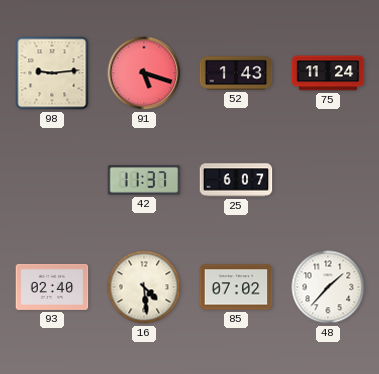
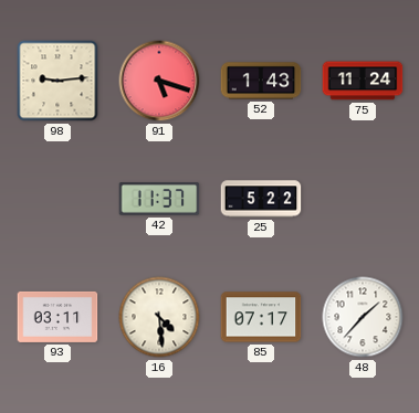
25: 6:07 -> 5:22 (261, 199)
93: 02:40 -> 03:11 (57, 317)
85: 07:02 -> 07:17 (261, 317)
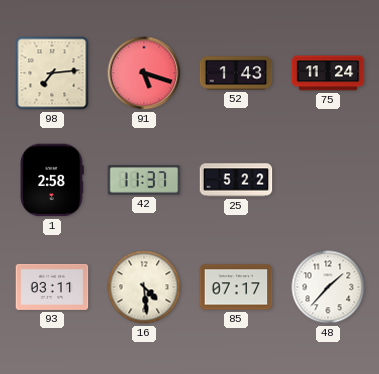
98: 9:14 -> 7:14 (52, 73)
1: none -> 2:58 (52, 180)
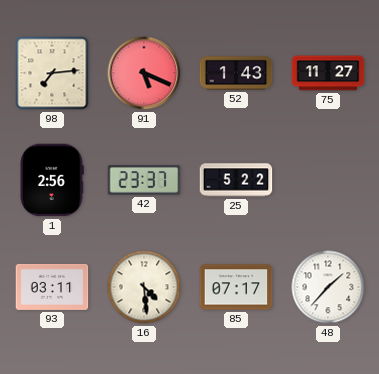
91: 5:18 -> 5:19 (144, 73)
75: 11:24 -> 11:27 (328, 73)
1: 2:58 -> 2:56 (52, 180)
42: 11:37 -> 23:37 (144, 180)
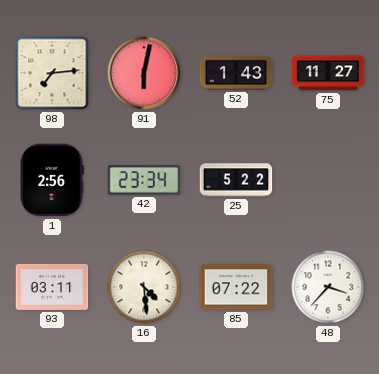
91: 5:19 -> 6:02 (144, 73)
42: 23:37 -> 23:34 (144, 180)
85: 07:17 -> 07:22 (236, 287)
48: 1:37 -> 3:37 (328, 287)
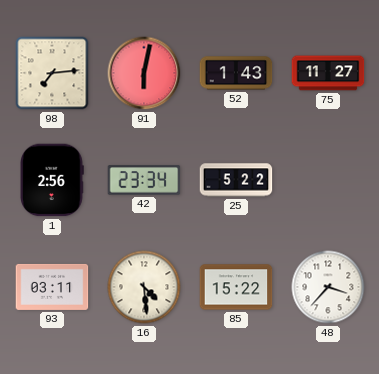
85: 07:22 -> 15:22 (236, 287)
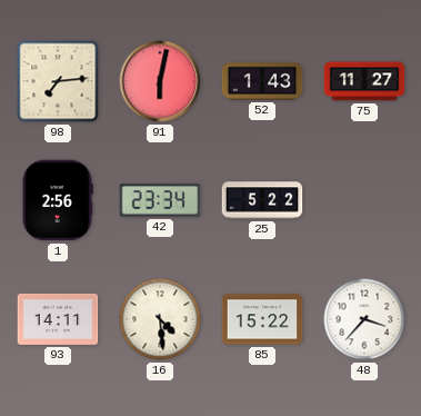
93: 03:11 -> 14:11 (58, 319)
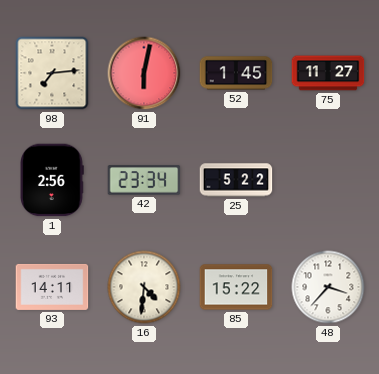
52: 1:43 -> 1:45 (236, 73)
16: 4:29 -> 4:31 (144, 287)
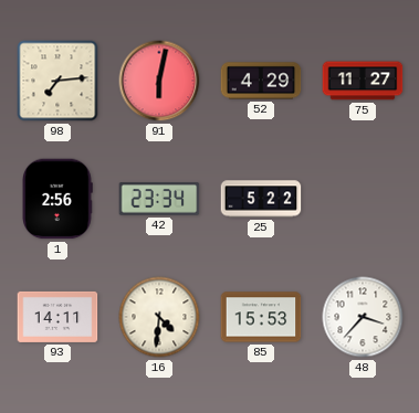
52: 1:45 -> 4:29 (261, 81)
85: 15:22 -> 15:53 (261, 317)
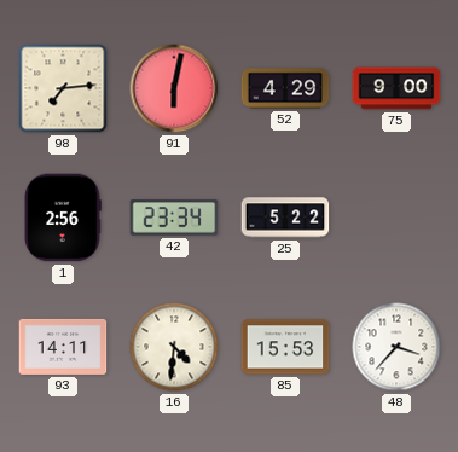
75: 11:27 -> 9:00 (396, 88)
